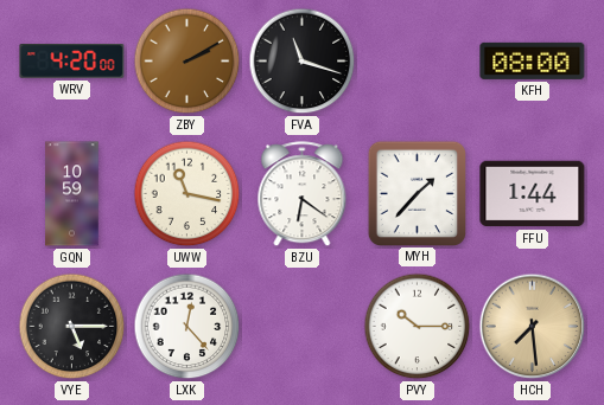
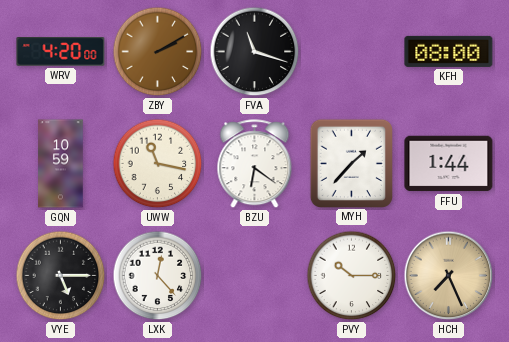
HCH: 7:29 -> 7:26 (449, 276)
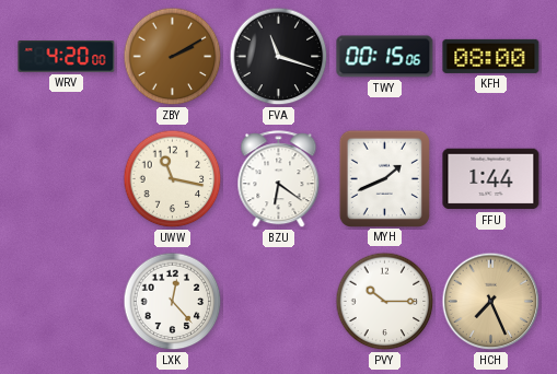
TWY: none -> 00:15 (385, 57)
GQN: 10:59 -> none (61, 164)
MYH: 1:37 -> 1:41 (384, 178)
VYE: 5:15 -> none (61, 276)
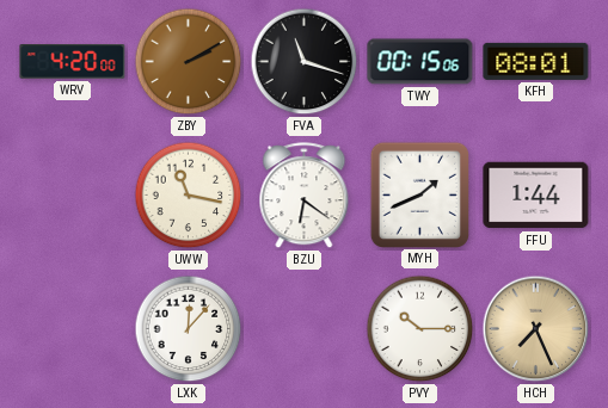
KFH: 08:00 -> 08:01 (536, 61)
LXK: 12:23 -> 12:07 (189, 329)
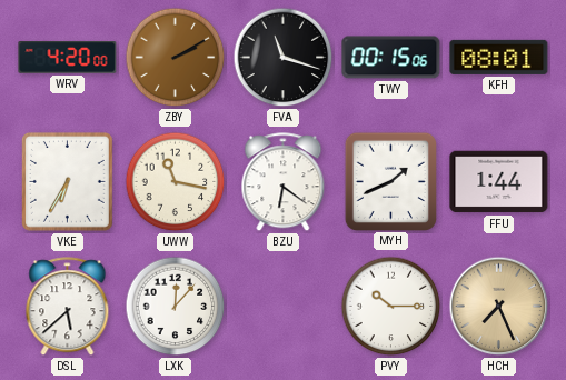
VKE: none -> 6:35 (67, 181)
DSL: none -> 5:38 (68, 307)
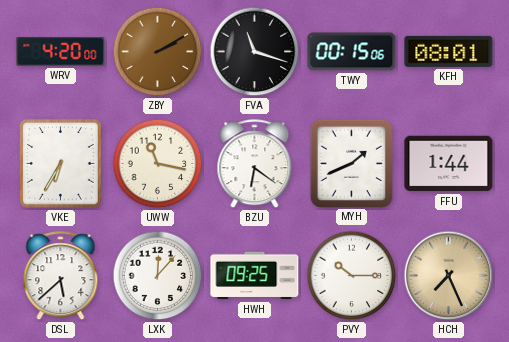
HWH: none -> 09:25 (255, 276)
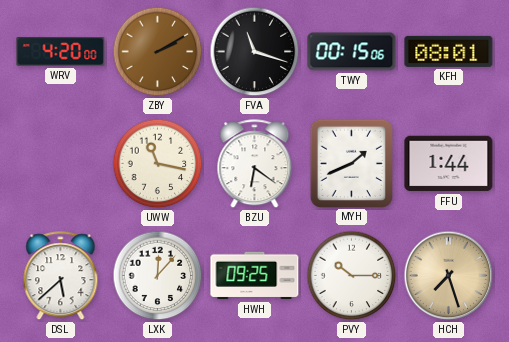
VKE: 6:35 -> none (60, 163)
HCH: 7:26 -> 7:27 (449, 276)
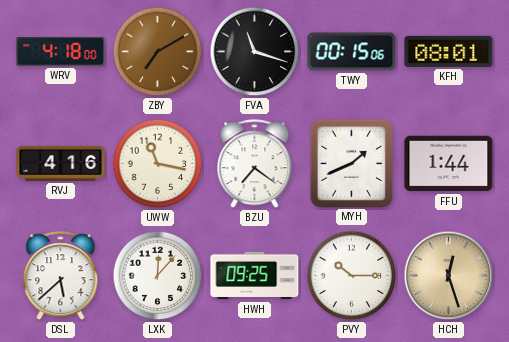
WRV: 4:20 -> 4:18 (61, 52)
ZBY: 2:10 -> 7:10 (158, 52)
RVJ: none -> 4:16 (61, 163)
BZU: 6:21 -> 7:21 (255, 164)
HCH: 7:27 -> 12:27 (449, 276)
